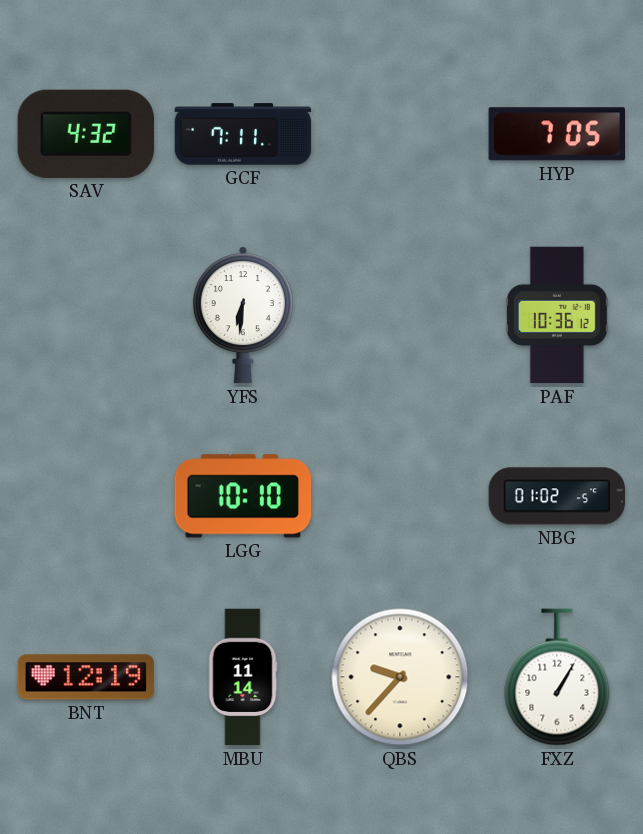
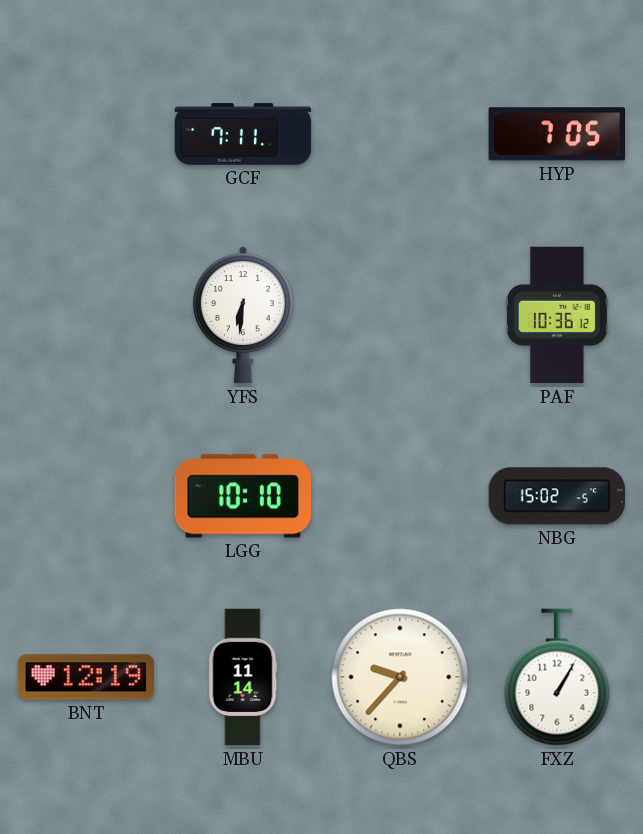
SAV: 4:32 -> none (85, 134)
NBG: 01:02 -> 15:02 (557, 496)
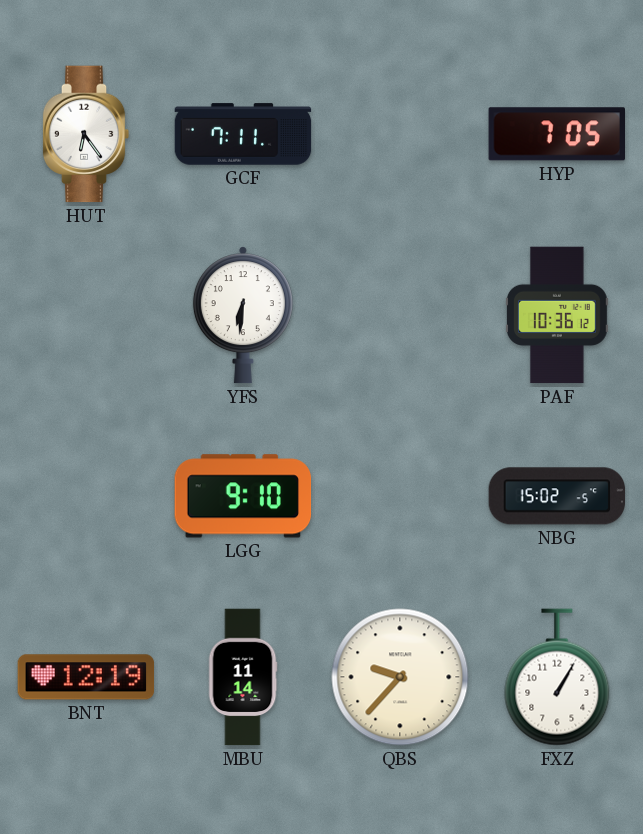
HUT: none -> 6:24 (86, 134)
LGG: 10:10 -> 9:10 (243, 496)
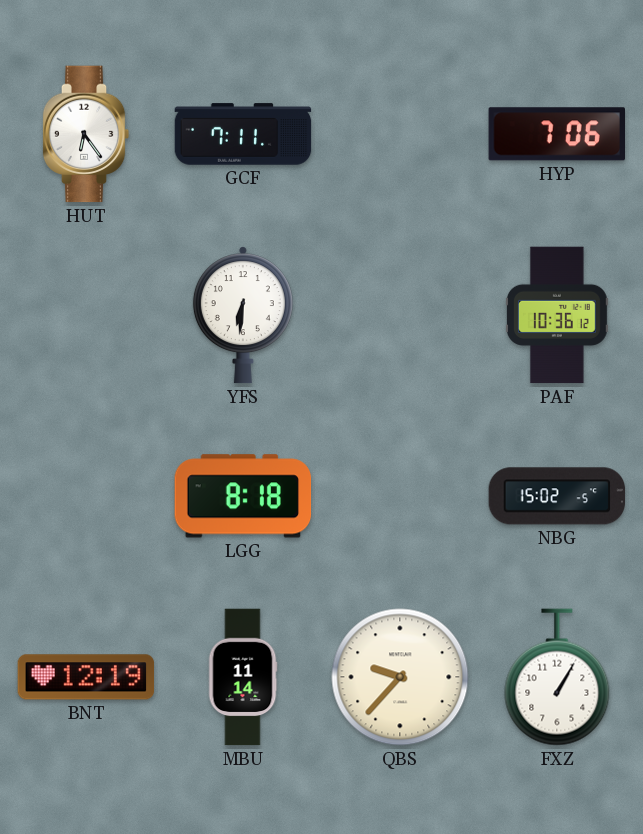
HYP: 7:05 -> 7:06 (556, 134)
LGG: 9:10 -> 8:18 (243, 496)
